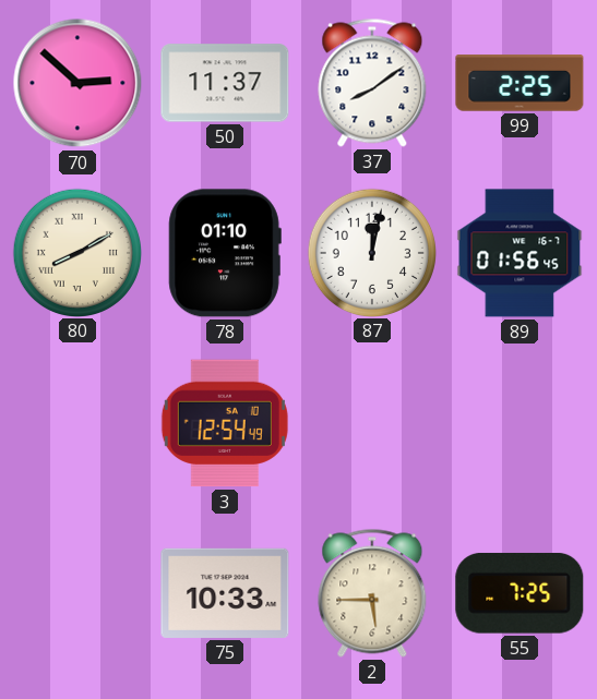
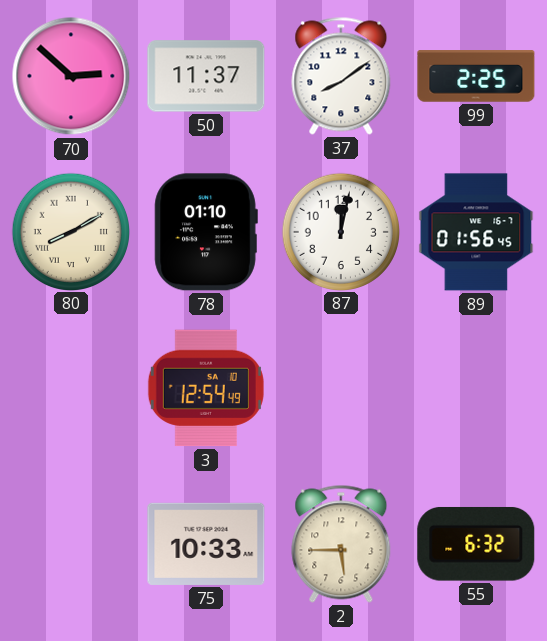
55: 7:25 -> 6:32 (476, 544)
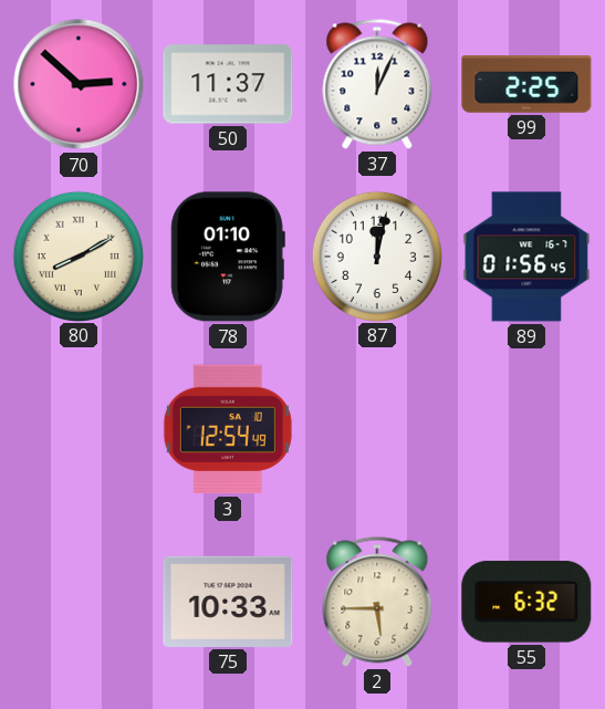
37: 8:09 -> 12:04 (377, 84)
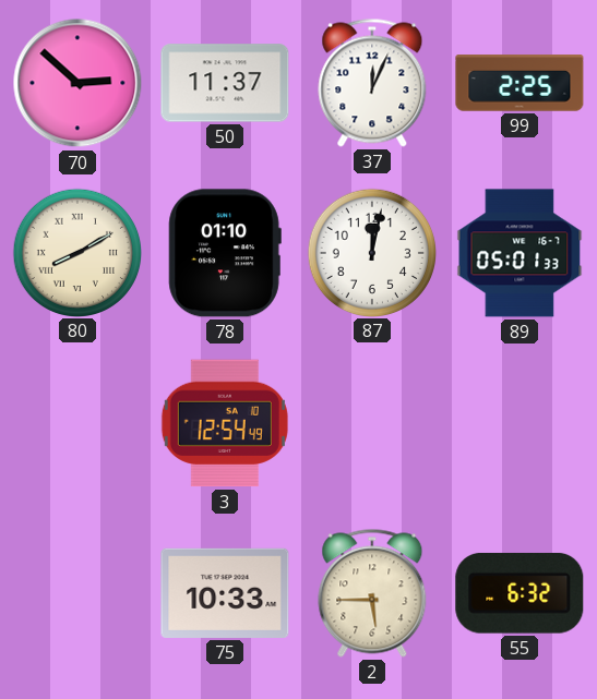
89: 01:56 -> 05:01 (520, 253)
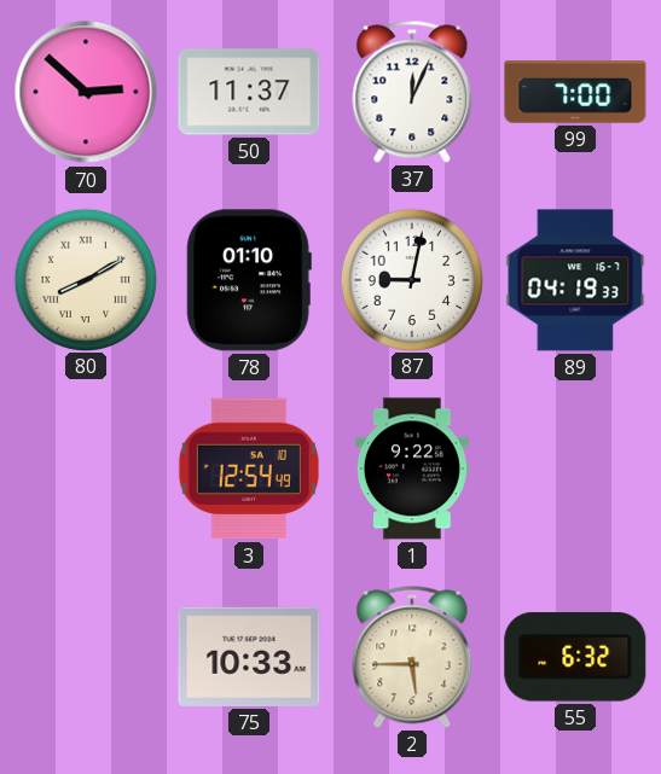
99: 2:25 -> 7:00 (575, 92)
87: 12:02 -> 9:02 (411, 279)
89: 05:01 -> 04:19 (575, 280)
1: none -> 9:22 (412, 469)
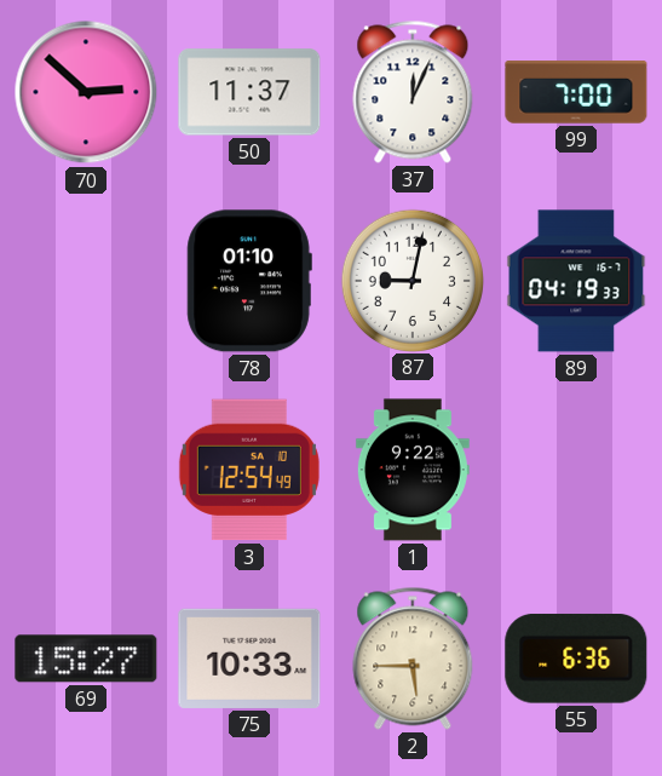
80: 8:10 -> none (85, 279)
69: none -> 15:27 (86, 659)
55: 6:32 -> 6:36 (576, 659)
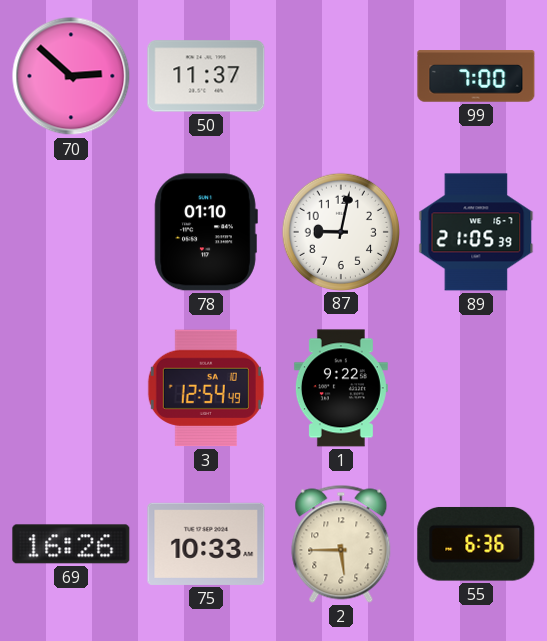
37: 12:04 -> none (413, 92)
89: 04:19 -> 21:05 (476, 232)
69: 15:27 -> 16:26 (71, 544)
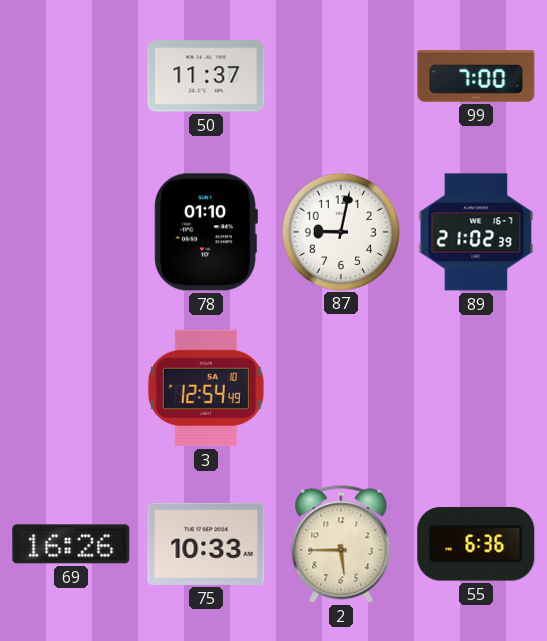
70: 2:52 -> none (71, 76)
89: 21:05 -> 21:02 (476, 232)
1: 9:22 -> none (341, 388)
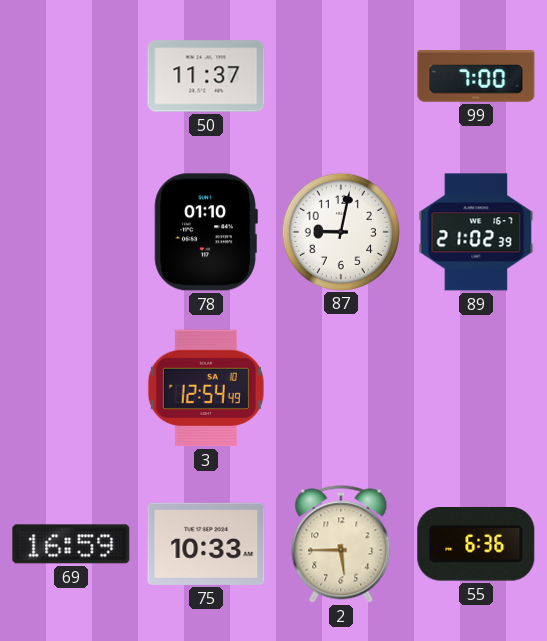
69: 16:26 -> 16:59 (71, 544)
